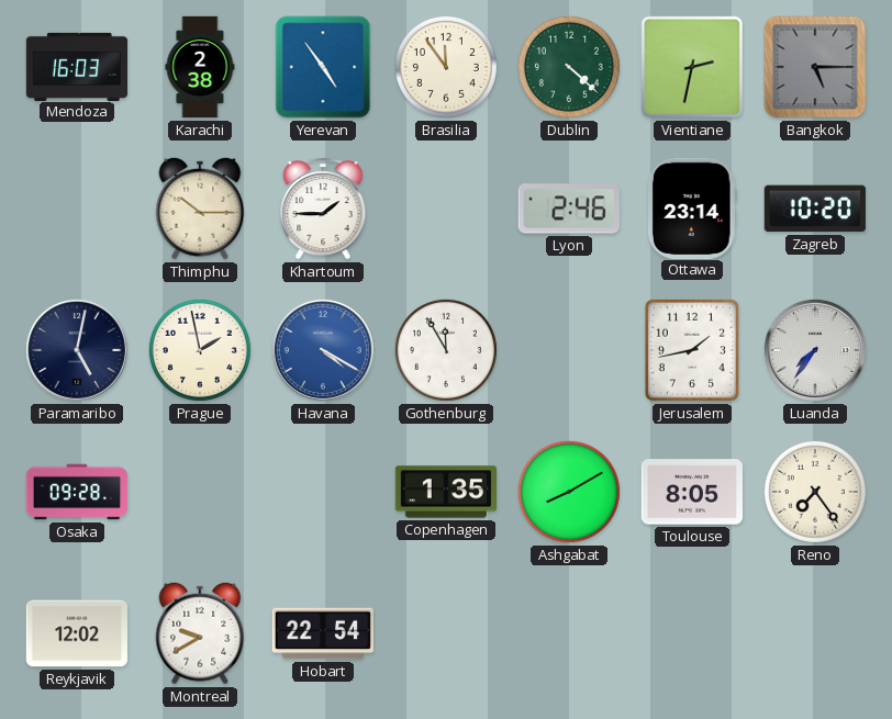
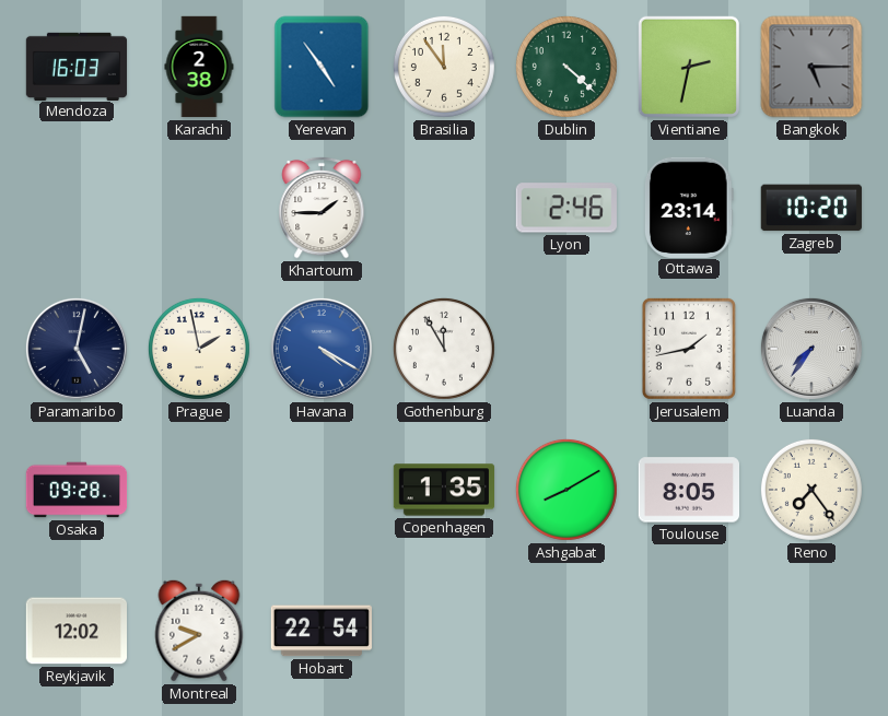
Thimphu: 10:15 -> none (200, 209)
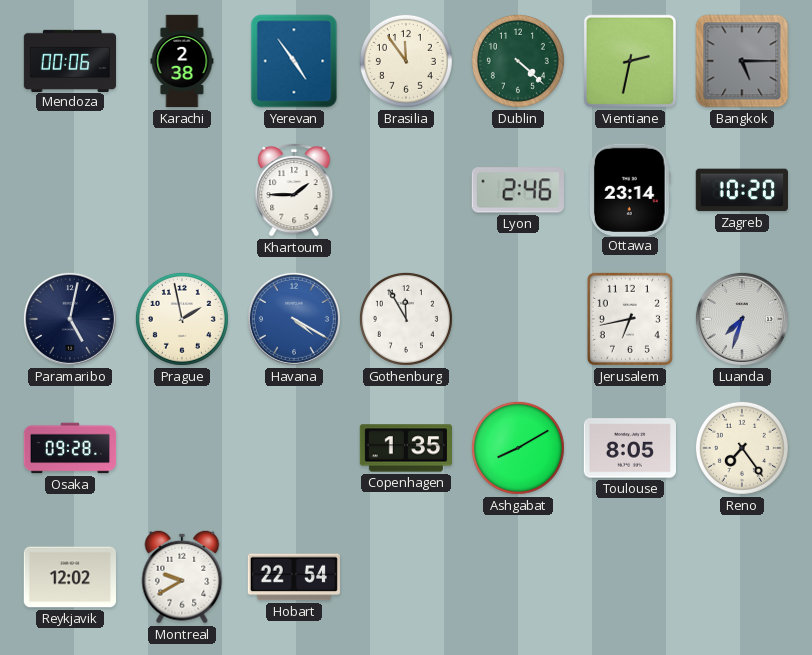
Mendoza: 16:03 -> 00:06 (70, 60)
Jerusalem: 1:43 -> 6:43 (630, 319)
Luanda: 7:36 -> 7:33 (742, 319)
